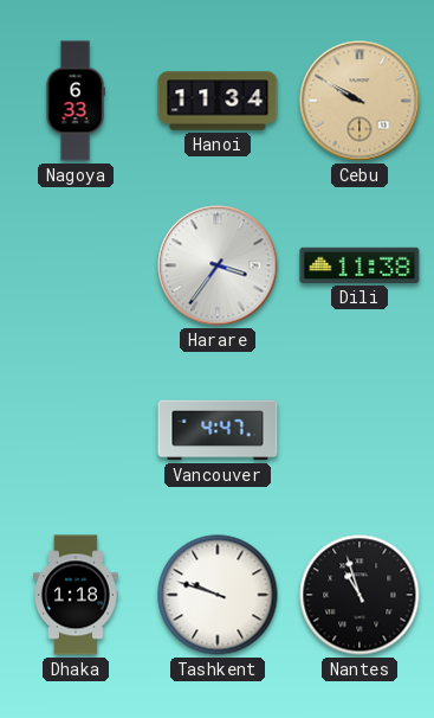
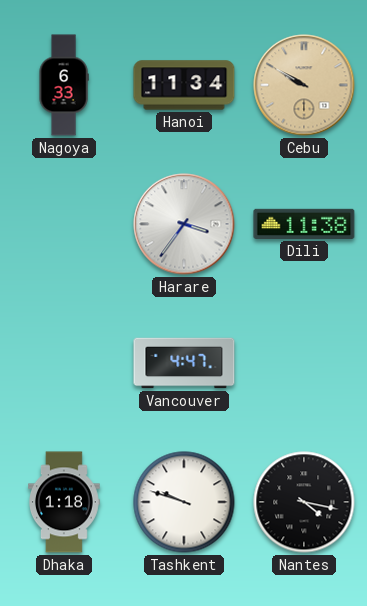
Nantes: 10:57 -> 4:17 (304, 502)
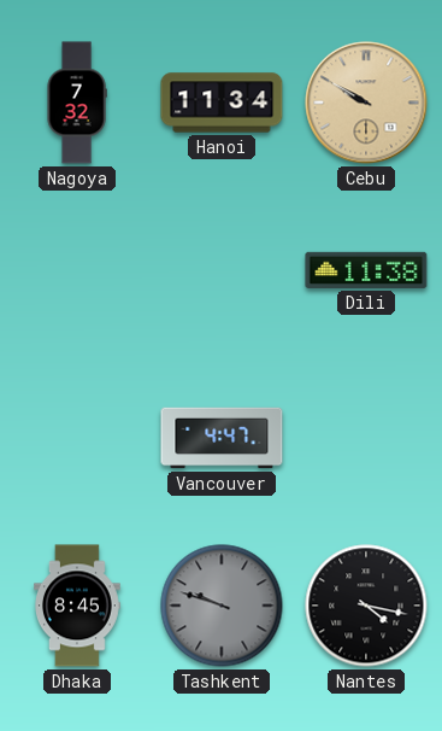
Nagoya: 6:33 -> 7:32 (77, 103)
Harare: 3:36 -> none (184, 224)
Dhaka: 1:18 -> 8:45 (78, 606)
Tashkent dial: white -> grey (222, 606)
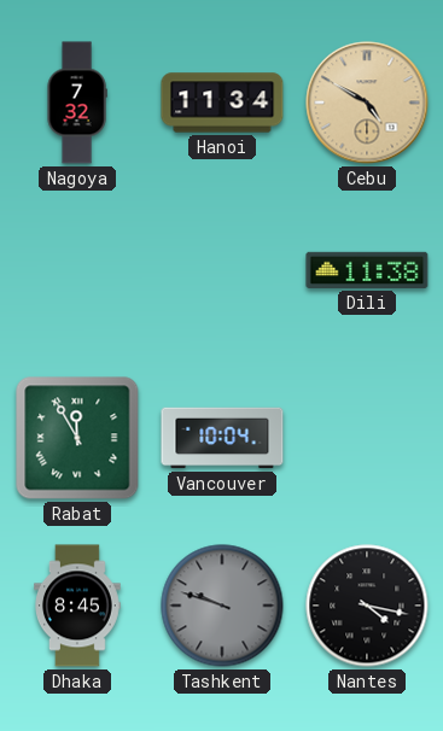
Cebu: 9:50 -> 4:50 (367, 103)
Rabat: none -> 11:55 (77, 438)
Vancouver: 4:47 -> 10:04 (222, 438)
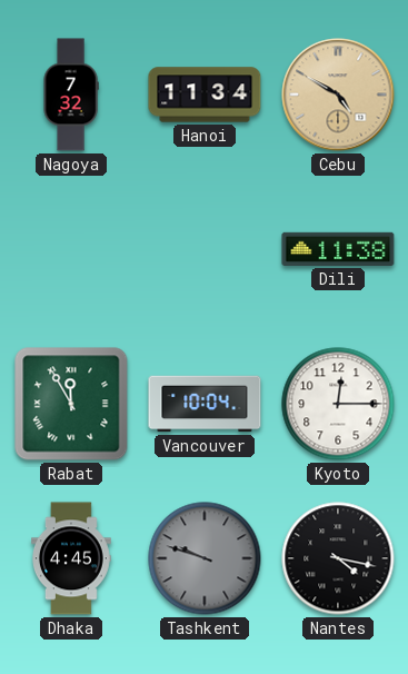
Kyoto: none -> 12:15 (338, 404)
Dhaka: 8:45 -> 4:45 (72, 558)
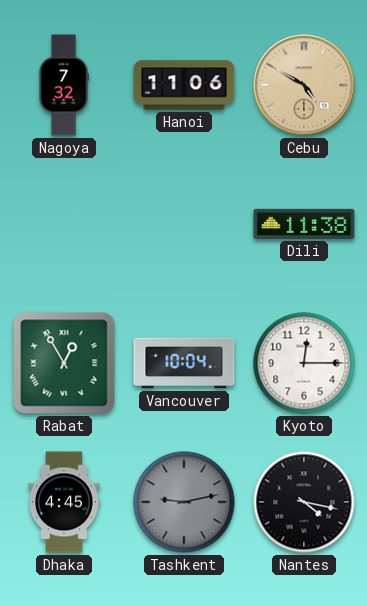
Hanoi: 11:34 -> 11:06 (184, 85)
Rabat: 11:55 -> 12:55 (64, 363)
Tashkent: 9:48 -> 9:13 (184, 502)
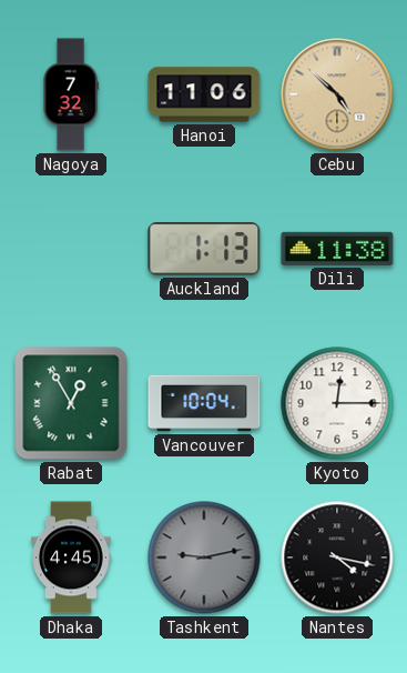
Cebu: 4:50 -> 4:52 (337, 94)
Auckland: none -> 1:13 (204, 249)
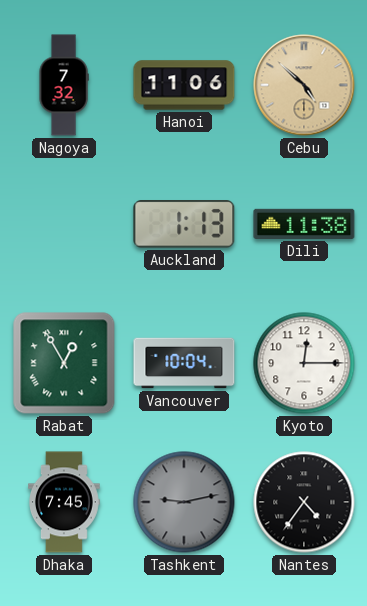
Dhaka: 4:45 -> 7:45 (65, 502)
Nantes: 4:17 -> 4:36 (304, 502)
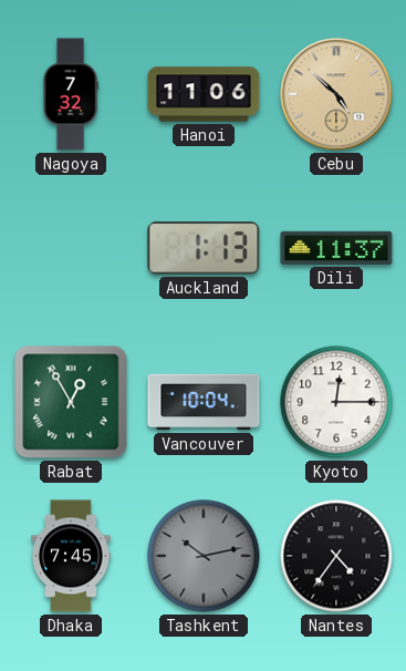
Dili: 11:38 -> 11:37 (336, 248)
Tashkent: 9:13 -> 10:13 (204, 556)
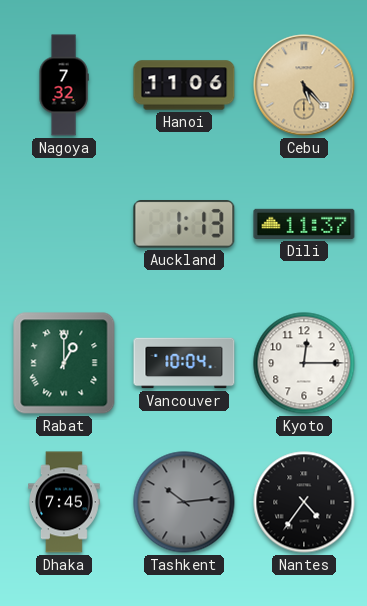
Cebu: 4:52 -> 5:23 (304, 85)
Rabat: 12:55 -> 1:00 (64, 363)
Tashkent: 10:13 -> 10:14 (184, 502)
